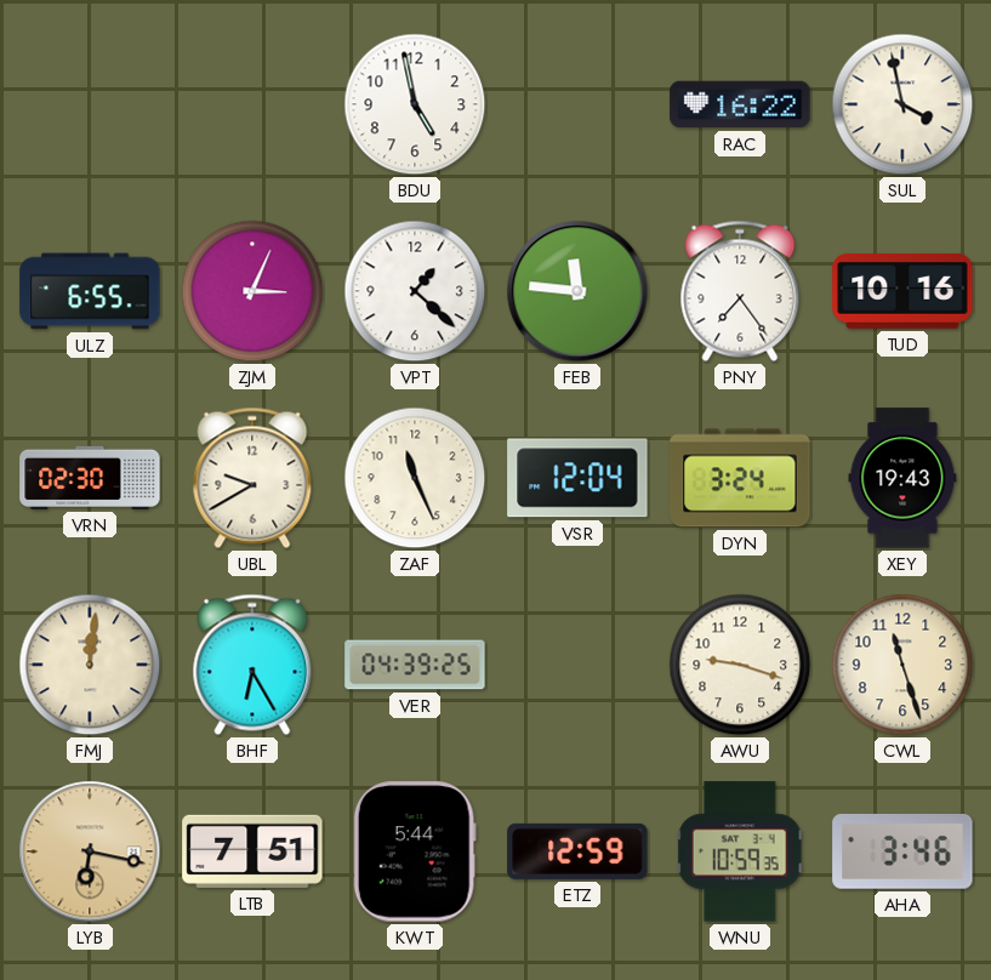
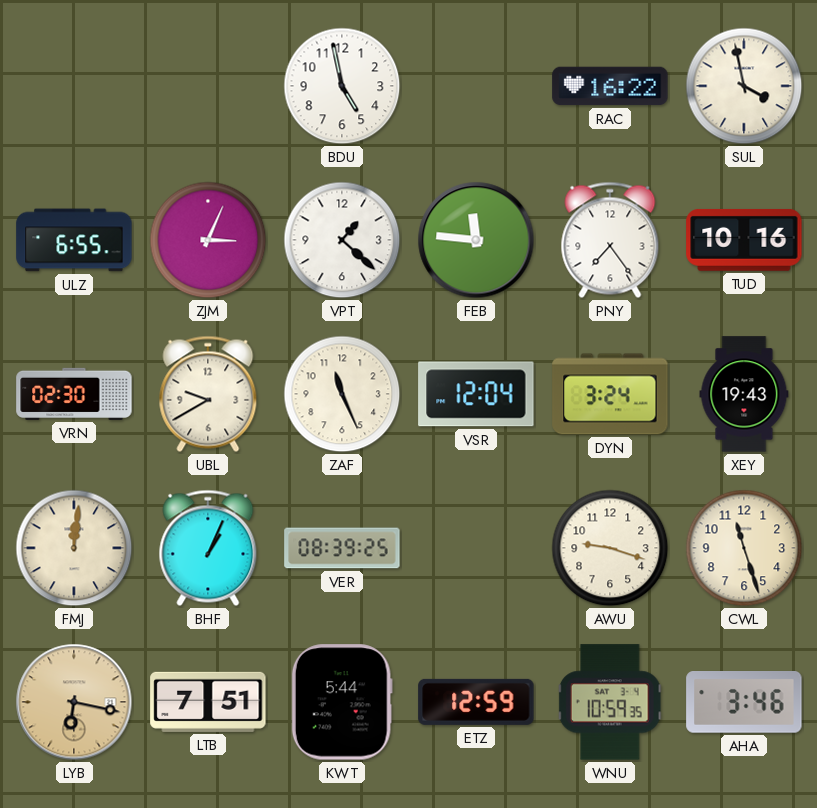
BHF: 6:25 -> 1:04 (208, 548)
VER: 04:39 -> 08:39 (342, 548)
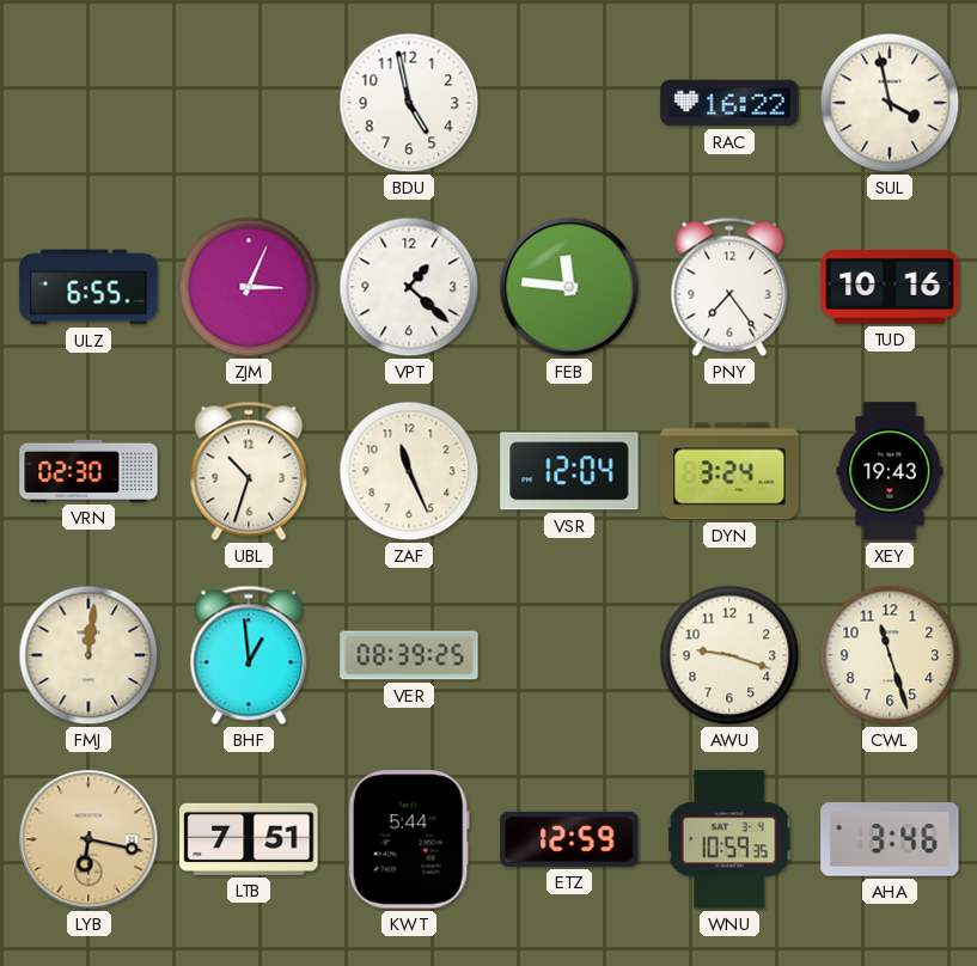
UBL: 9:40 -> 10:33 (249, 471)
BHF: 1:04 -> 12:59 (249, 655)
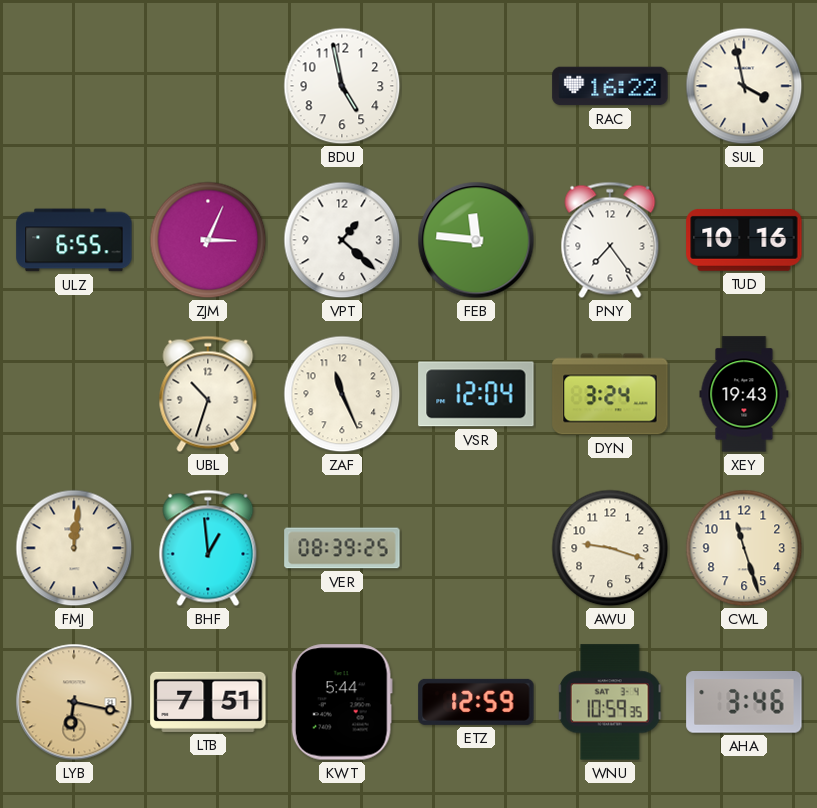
VRN: 02:30 -> none (88, 471)
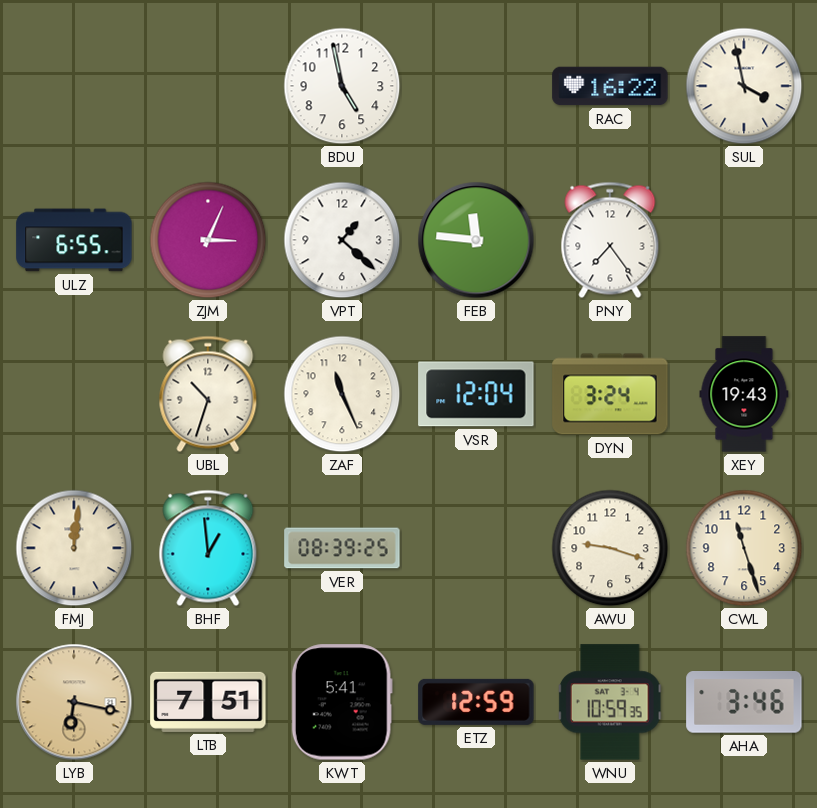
TUD: 10:16 -> none (744, 240)
KWT: 5:44 -> 5:41 (342, 702)
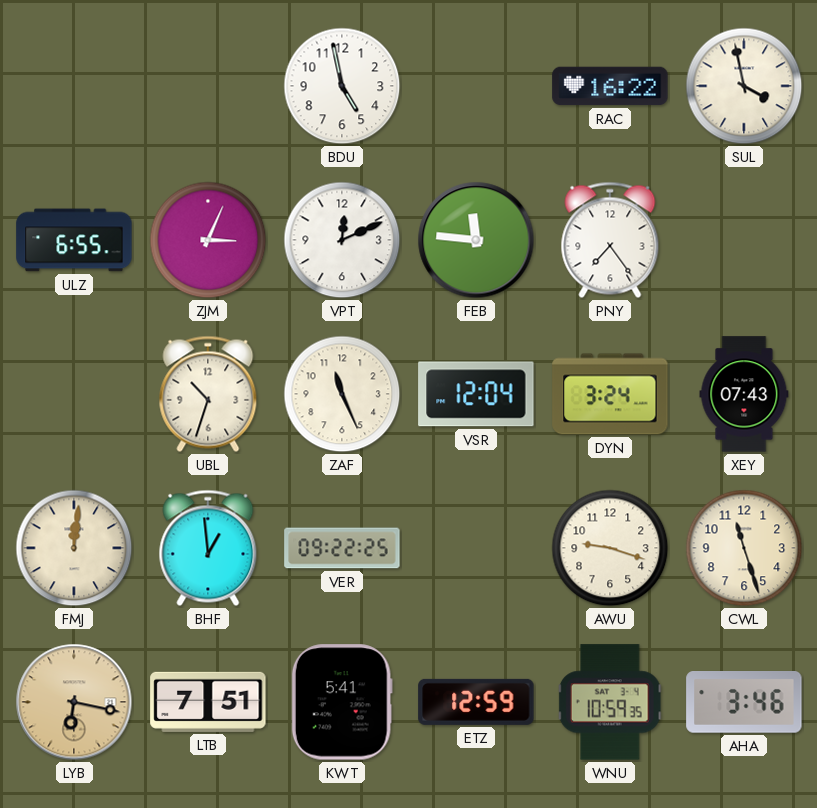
VPT: 1:22 -> 12:11 (342, 240)
XEY: 19:43 -> 07:43 (744, 394)
VER: 08:39 -> 09:22 (342, 548)
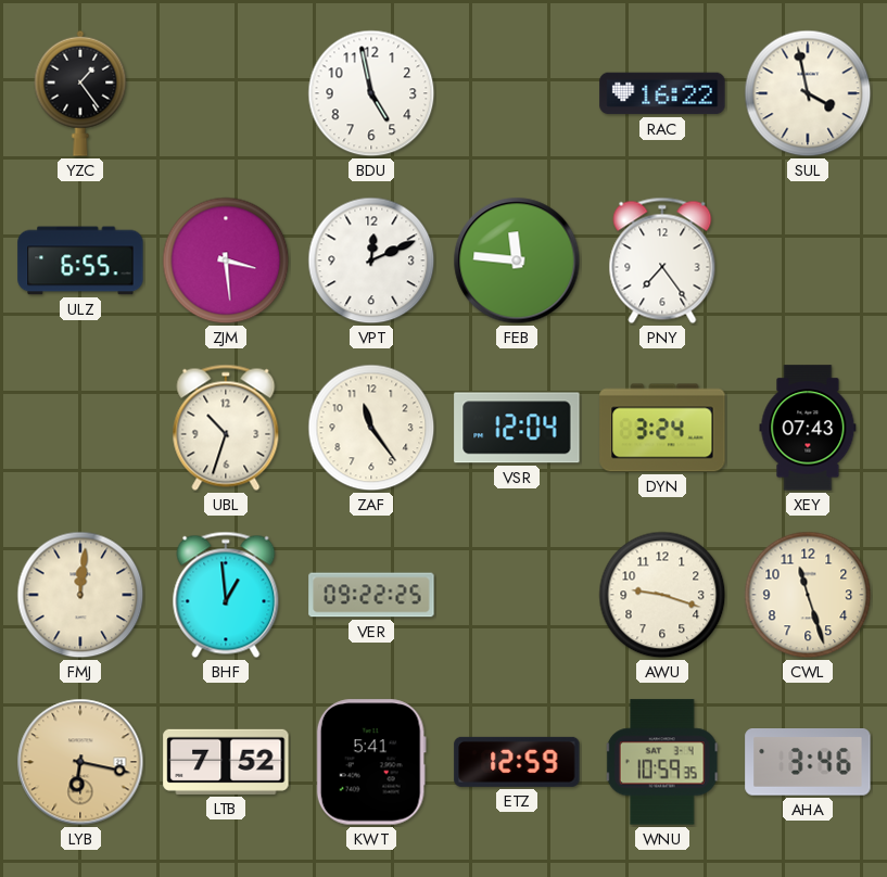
YZC: none -> 1:24 (80, 93)
ZJM: 3:04 -> 3:29 (226, 260)
ZAF: 11:26 -> 11:24 (371, 428)
LTB: 7:51 -> 7:52 (226, 762)
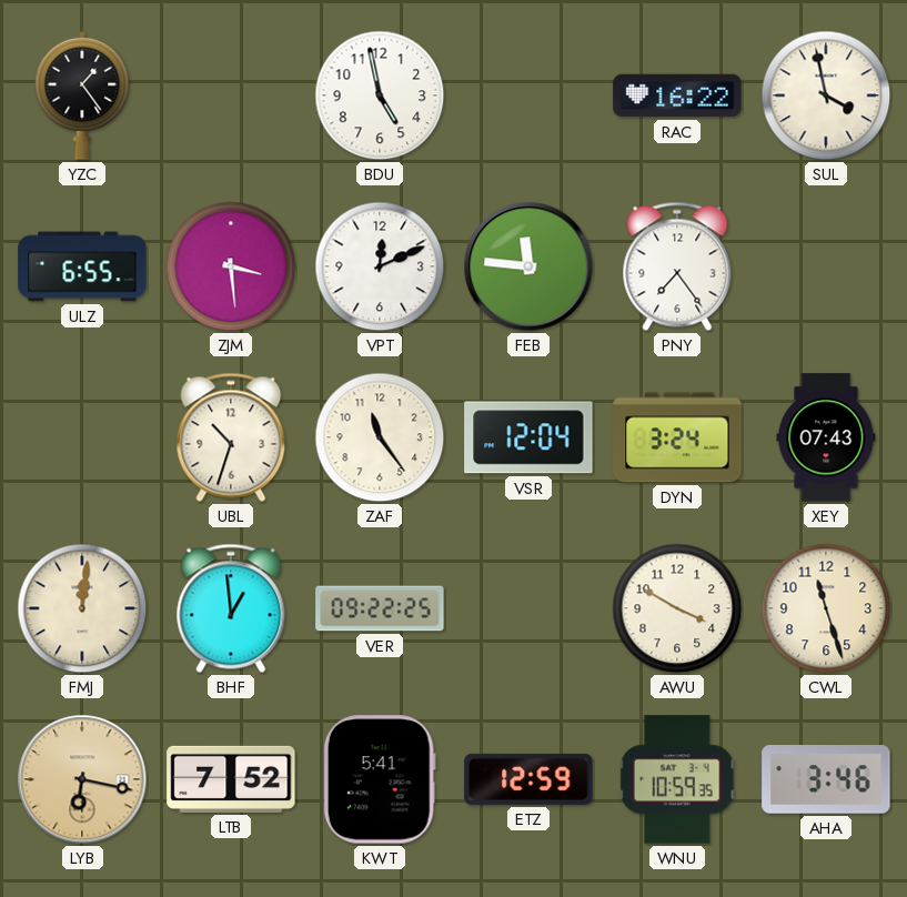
AWU: 9:18 -> 3:50 (677, 608)
